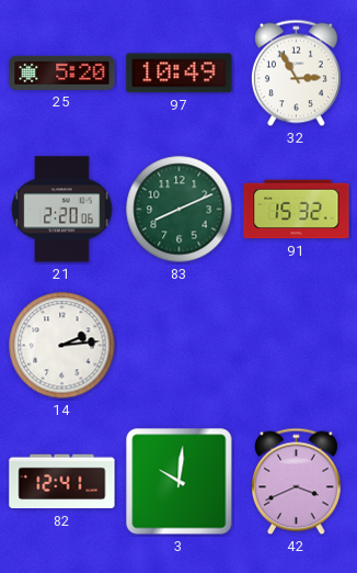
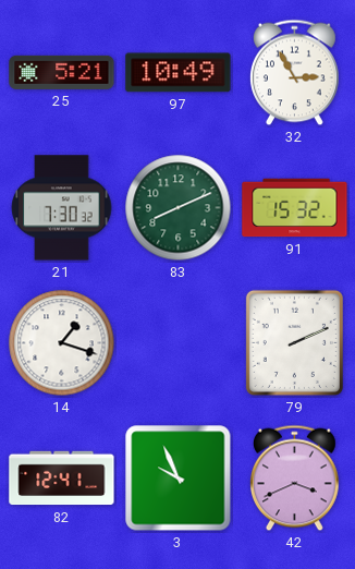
25: 5:20 -> 5:21 (62, 72)
21: 2:20 -> 7:30 (62, 208)
14: 2:14 -> 1:18 (62, 343)
79: none -> 2:11 (294, 342)
3: 10:01 -> 9:56 (179, 479)
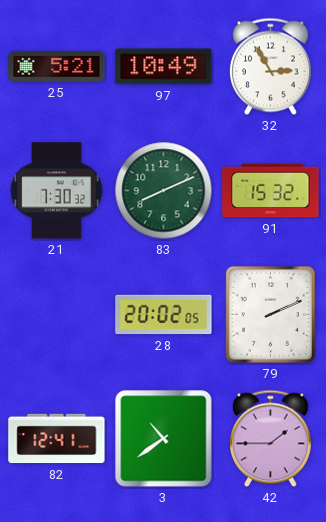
14: 1:18 -> none (62, 343)
28: none -> 20:02 (164, 315)
3: 9:56 -> 10:39 (164, 439)
42: 3:41 -> 1:45 (271, 439)
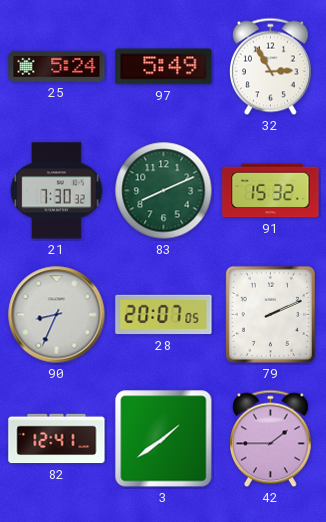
25: 5:21 -> 5:24 (57, 66)
97: 10:49 -> 5:49 (164, 67)
90: none -> 8:34 (57, 315)
28: 20:02 -> 20:07 (164, 315)
3: 10:39 -> 1:39 (164, 439)
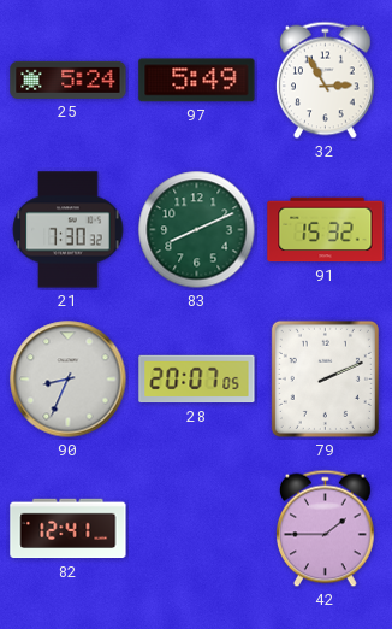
3: 1:39 -> none (164, 439)
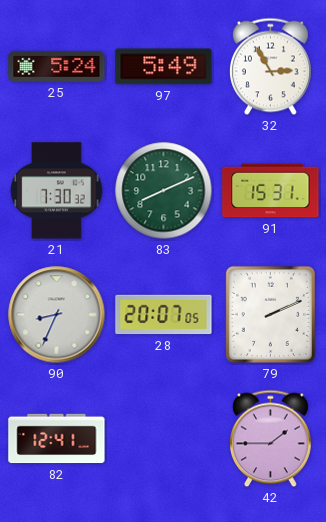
91: 15:32 -> 15:31 (271, 191)
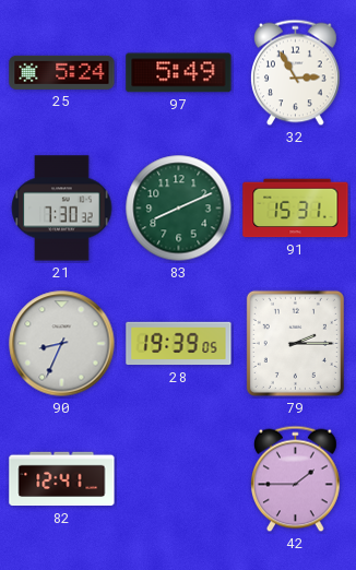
28: 20:07 -> 19:39 (179, 344)
79: 2:11 -> 2:15 (295, 343)
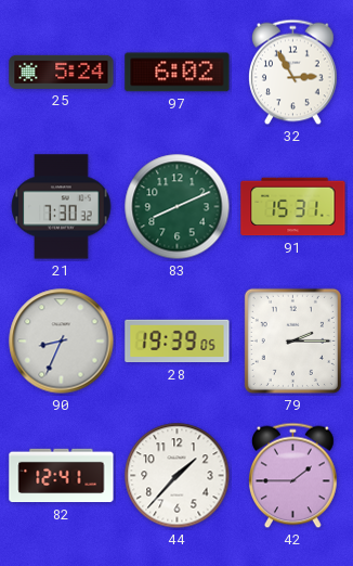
97: 5:49 -> 6:02 (178, 73)
44: none -> 1:37 (178, 476)
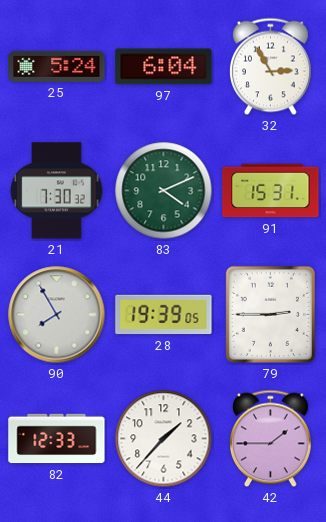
97: 6:02 -> 6:04 (164, 67)
83: 8:11 -> 4:11 (164, 191)
90: 8:34 -> 7:55 (57, 315)
79: 2:15 -> 2:45 (270, 314)
82: 12:41 -> 12:33 (57, 439)
